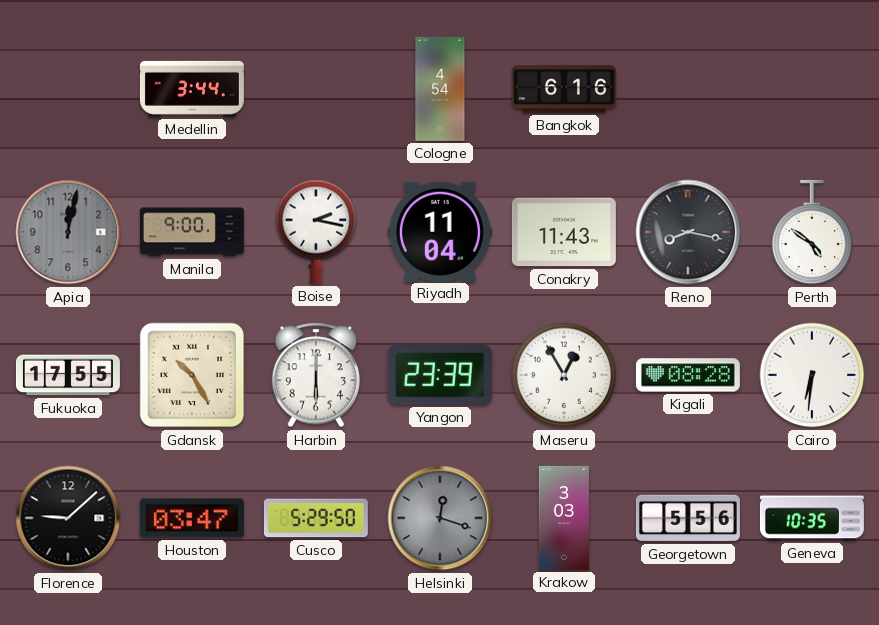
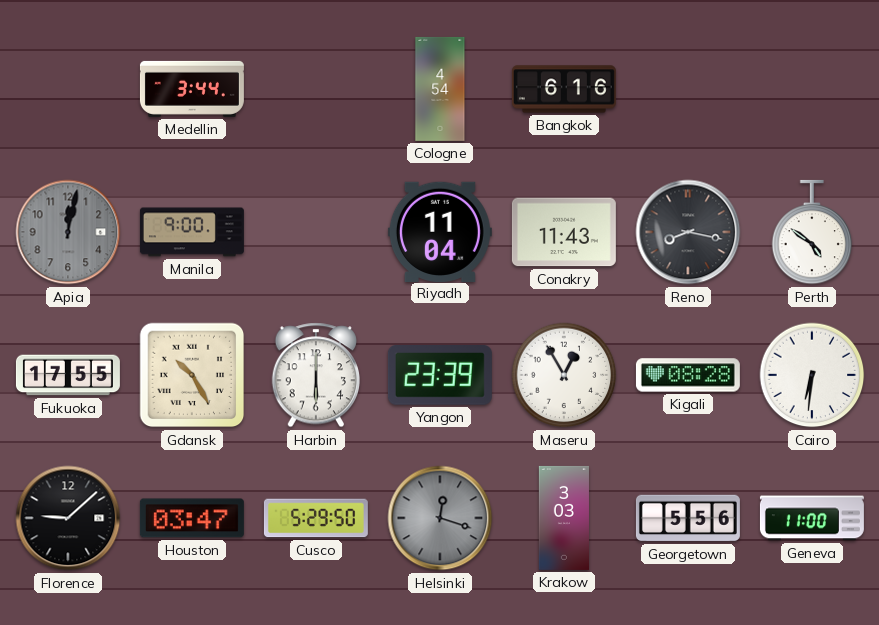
Boise: 2:17 -> none (316, 232)
Geneva: 10:35 -> 11:00 (812, 518)
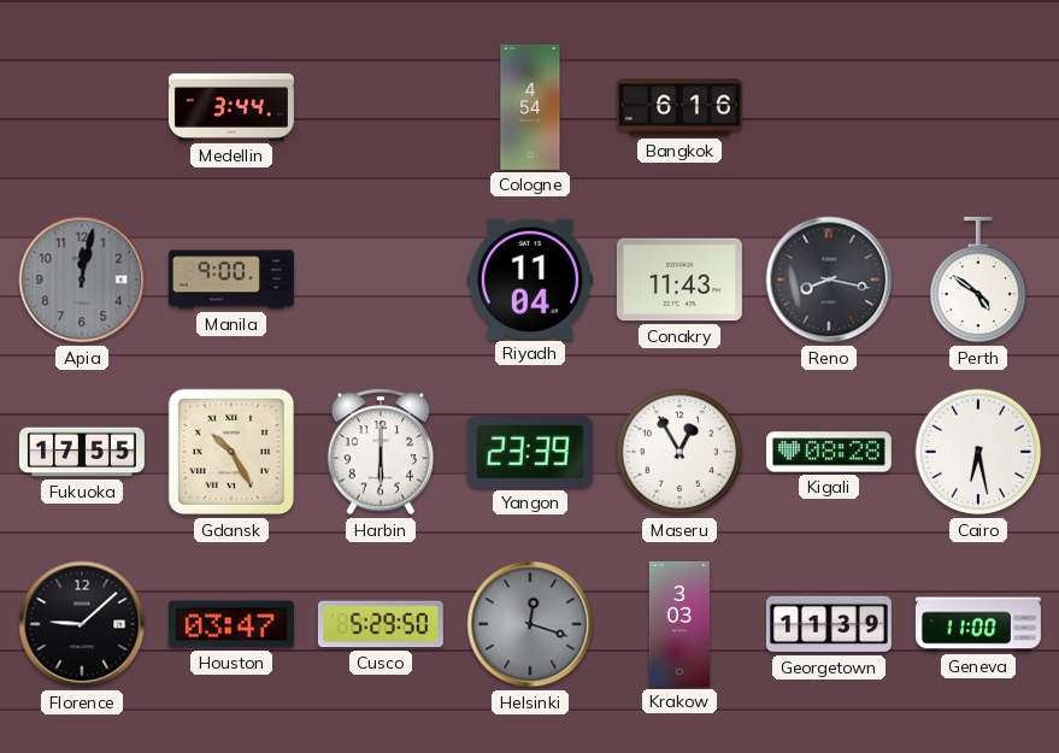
Cairo: 6:31 -> 6:28 (978, 452)
Georgetown: 5:56 -> 11:39 (829, 624)
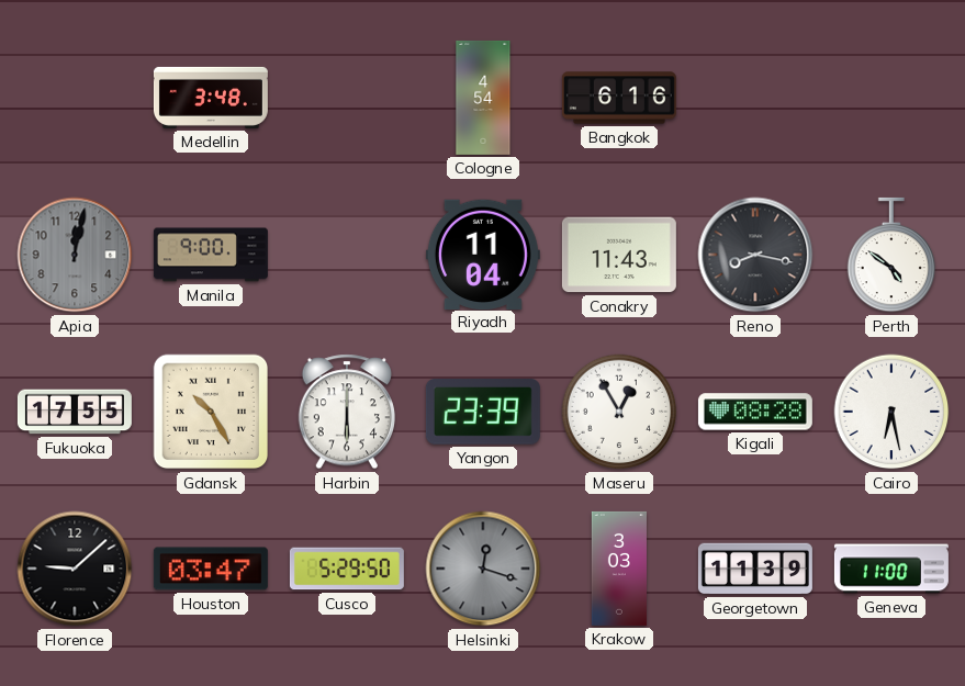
Medellin: 3:44 -> 3:48 (211, 98)
